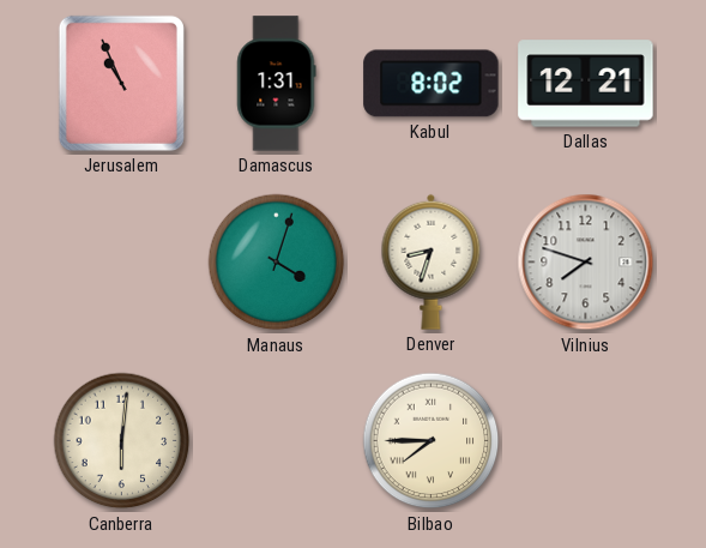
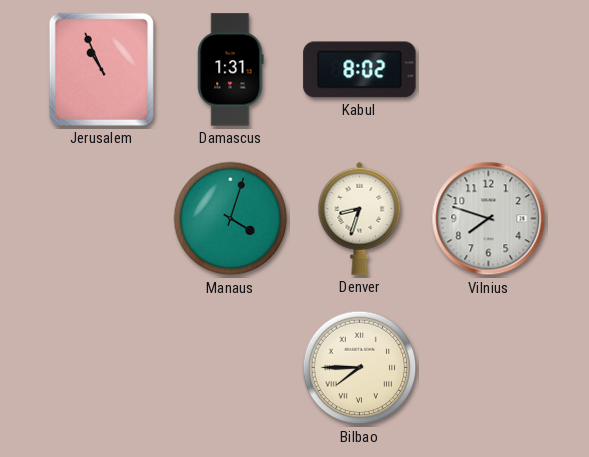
Dallas: 12:21 -> none (586, 84)
Canberra: 6:01 -> none (122, 441)
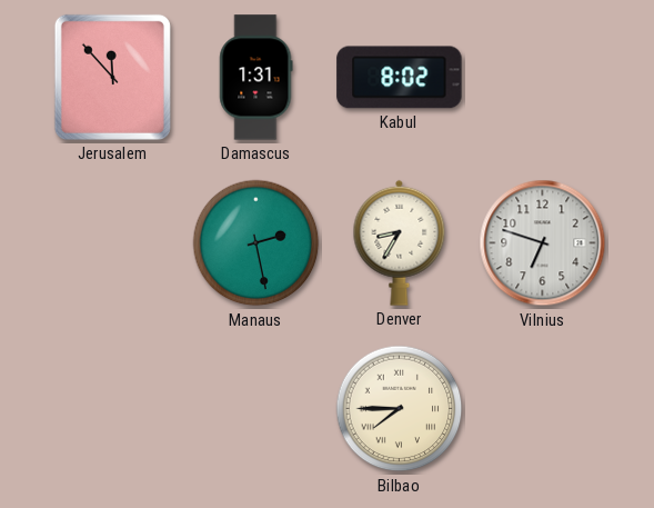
Jerusalem: 10:56 -> 11:53 (112, 77)
Manaus: 4:03 -> 2:28 (256, 243)
Denver: 8:33 -> 8:35 (400, 242)
Vilnius: 7:48 -> 6:48 (543, 243)
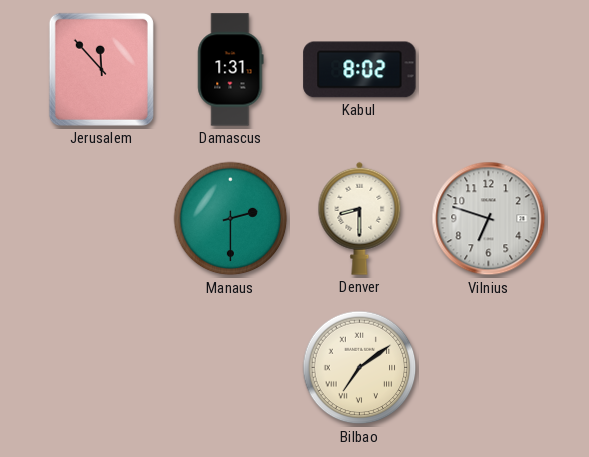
Manaus: 2:28 -> 2:30 (231, 219)
Denver: 8:35 -> 8:30 (360, 218)
Bilbao: 7:45 -> 7:09 (360, 368)
